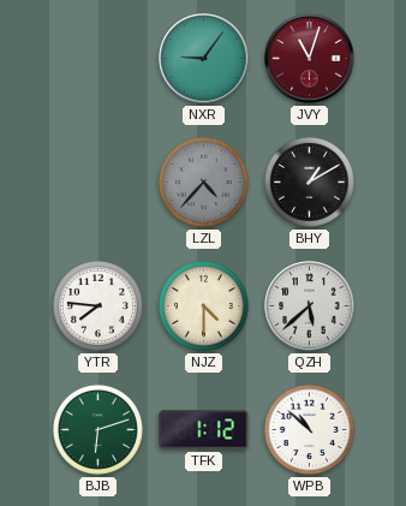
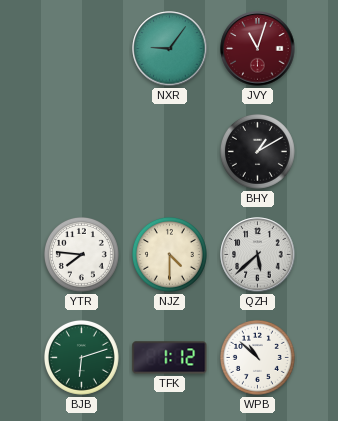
LZL: 4:37 -> none (203, 181)
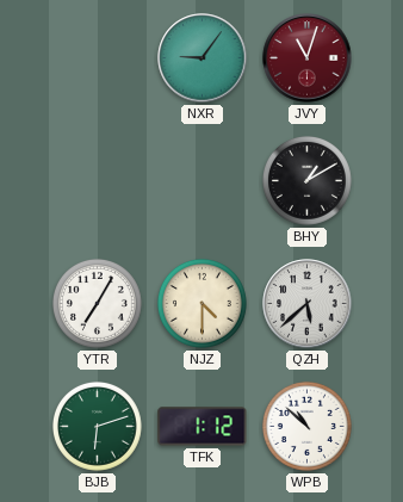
YTR: 7:46 -> 7:05 (97, 303)
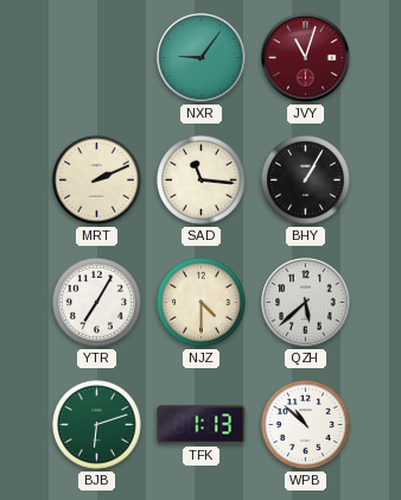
MRT: none -> 2:11 (96, 179)
SAD: none -> 11:16 (200, 179)
BHY: 1:10 -> 1:05 (305, 179)
TFK: 1:12 -> 1:13 (202, 425)
